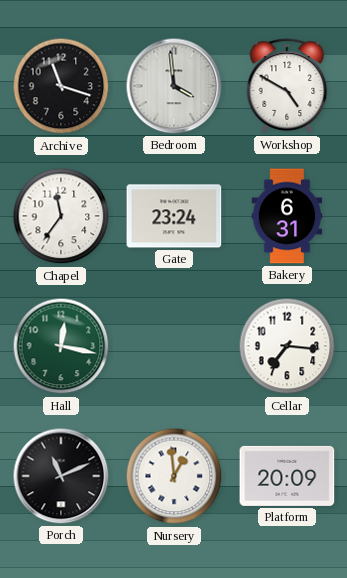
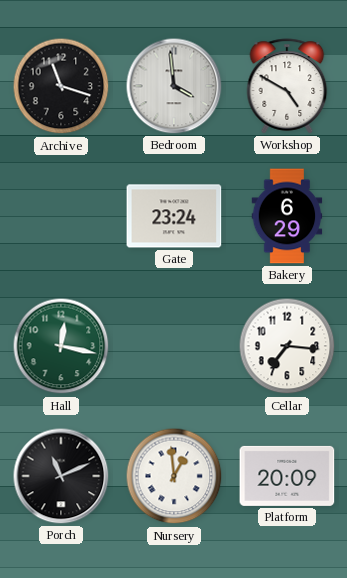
Chapel: 11:36 -> none (61, 216)
Bakery: 6:31 -> 6:29 (287, 216)
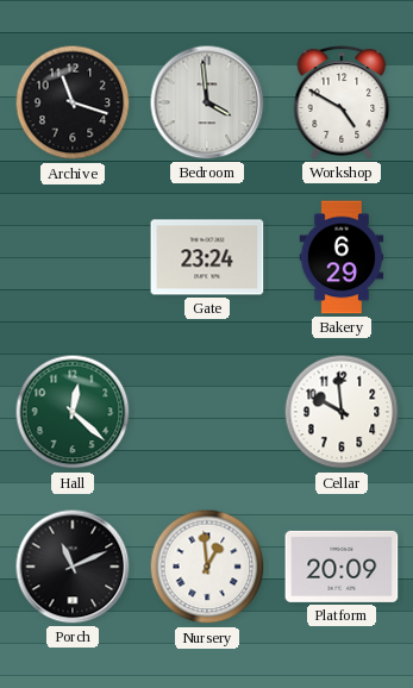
Hall: 12:17 -> 12:22 (73, 412)
Cellar: 7:16 -> 9:59 (342, 412)
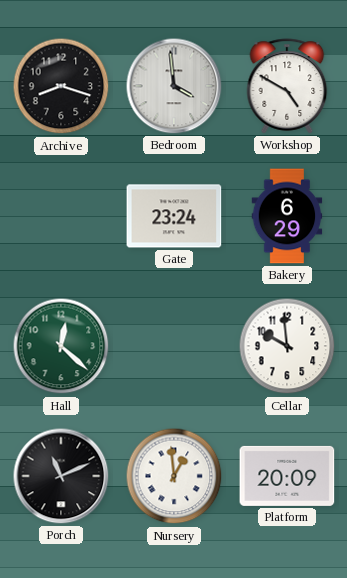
Archive: 11:18 -> 8:18 (61, 86)
